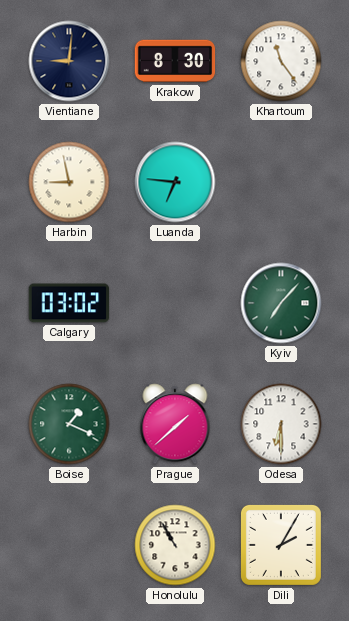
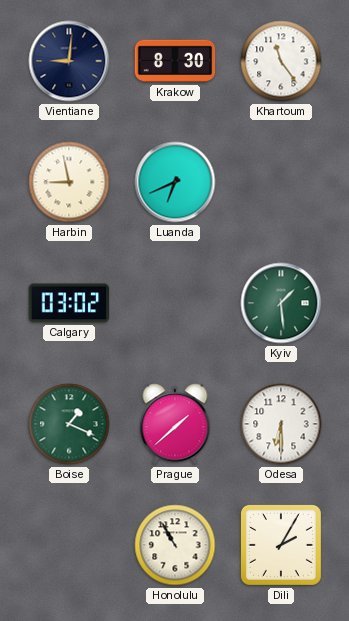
Luanda: 6:46 -> 6:41 (175, 182)
Kyiv: 7:07 -> 1:29 (281, 303)
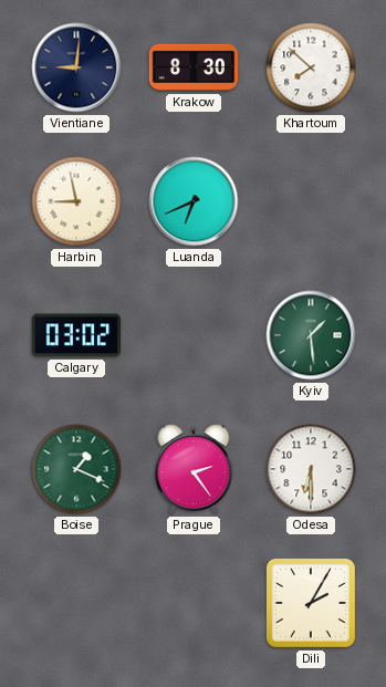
Khartoum: 11:24 -> 7:52 (311, 67)
Prague: 1:38 -> 2:24 (194, 469)
Honolulu: 10:55 -> none (175, 545)
